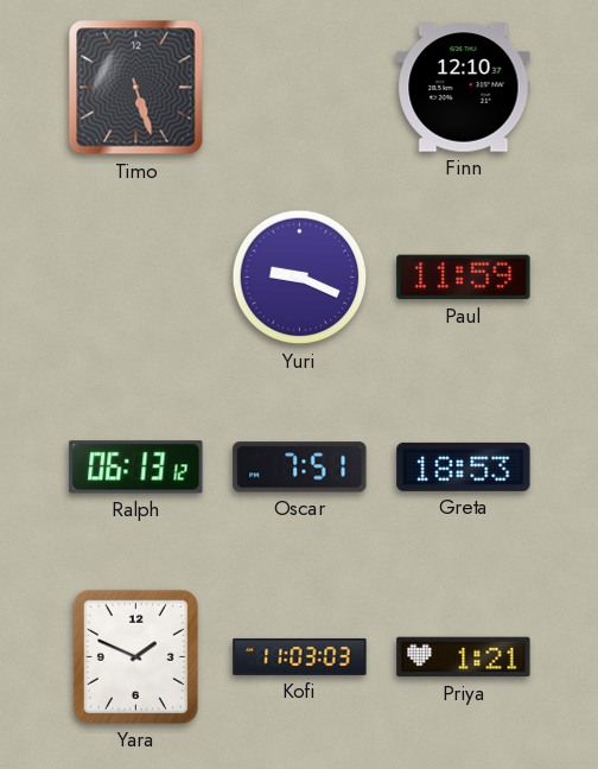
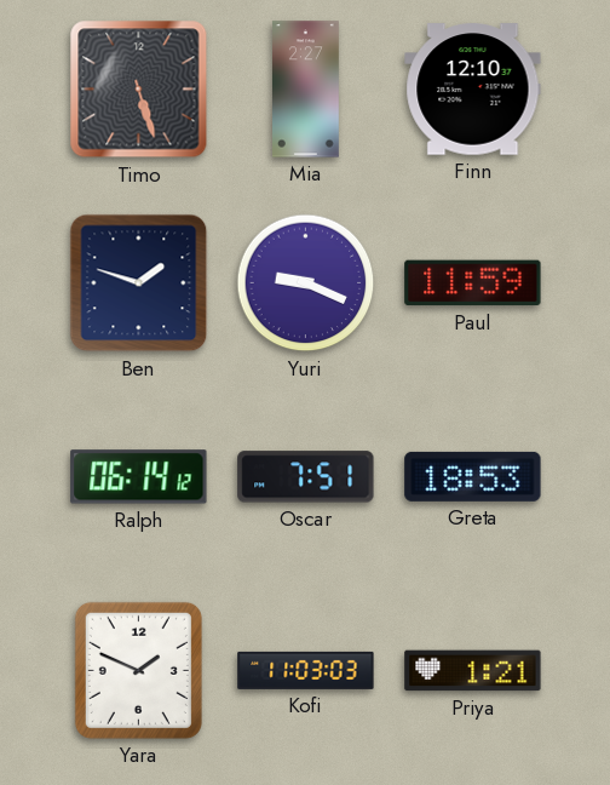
Mia: none -> 2:27 (306, 90)
Ben: none -> 1:48 (139, 283)
Ralph: 06:13 -> 06:14 (139, 477)
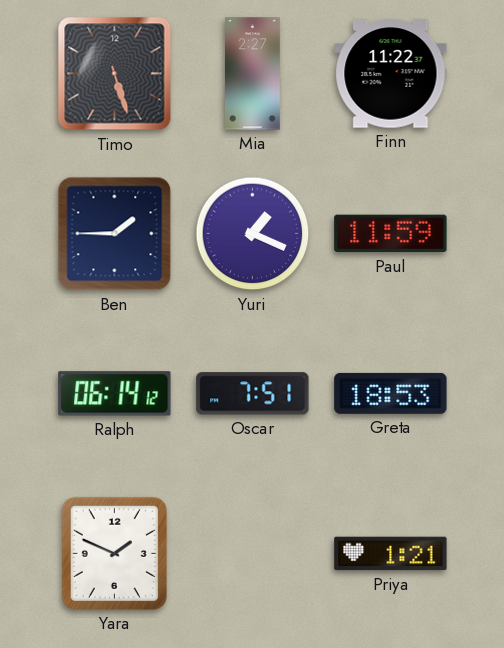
Finn: 12:10 -> 11:22 (391, 74)
Ben: 1:48 -> 1:45 (115, 234)
Yuri: 9:19 -> 1:19 (253, 234)
Kofi: 11:03 -> none (306, 670)
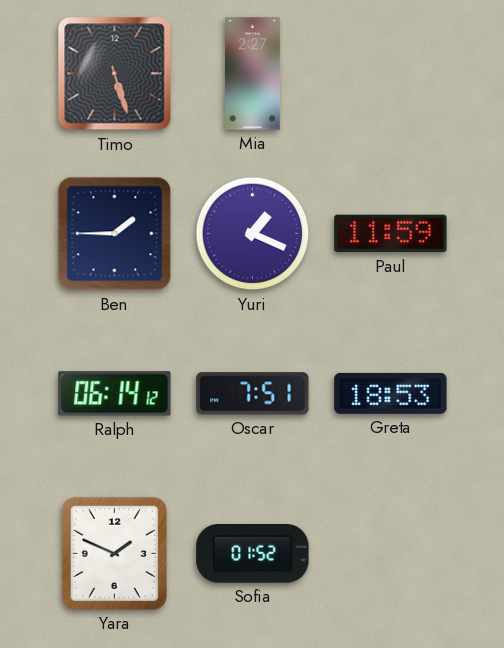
Finn: 11:22 -> none (391, 74)
Sofia: none -> 01:52 (253, 554)
Priya: 1:21 -> none (391, 554)
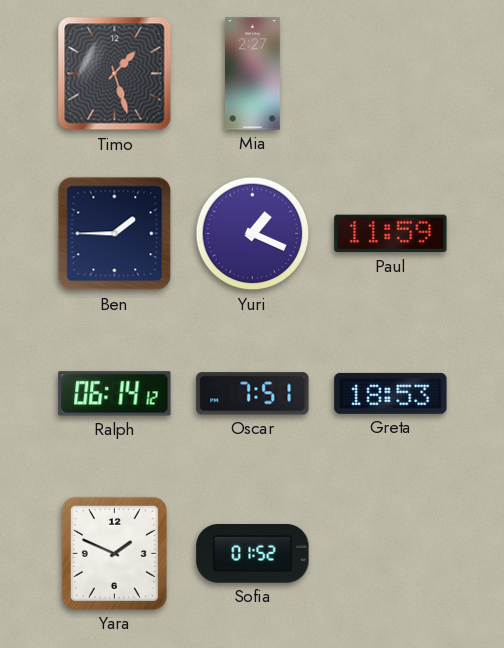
Timo: 5:27 -> 1:27 (115, 74)
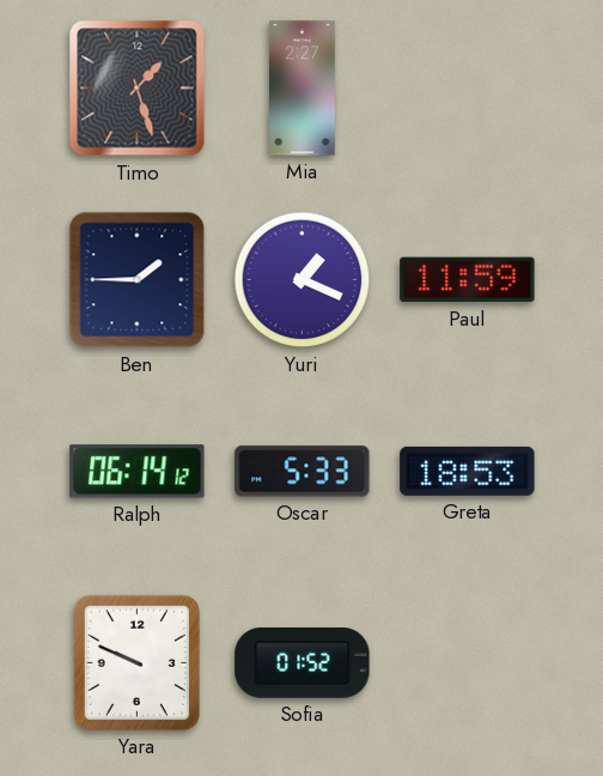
Oscar: 7:51 -> 5:33 (303, 472)
Yara: 1:49 -> 9:49 (136, 662)
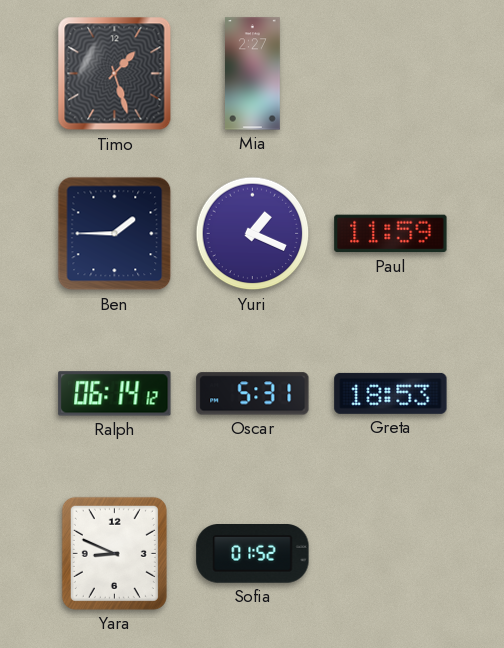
Oscar: 5:33 -> 5:31 (253, 394)
Yara: 9:49 -> 8:49 (114, 553)
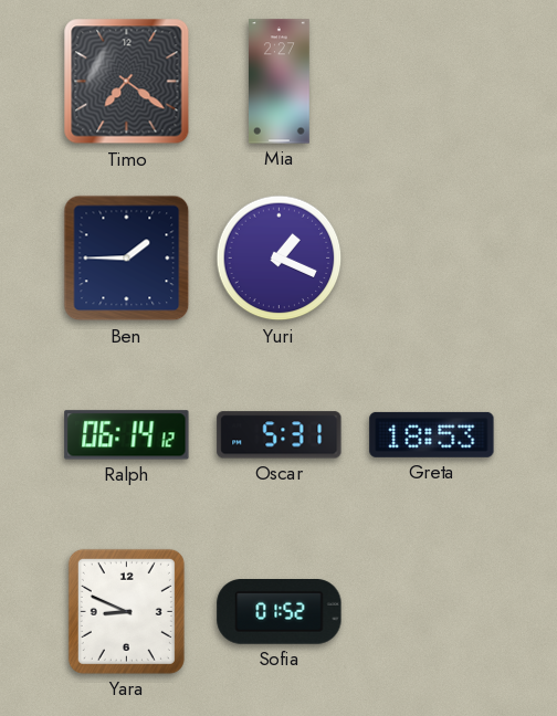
Timo: 1:27 -> 7:21 (127, 82)
Paul: 11:59 -> none (391, 234)
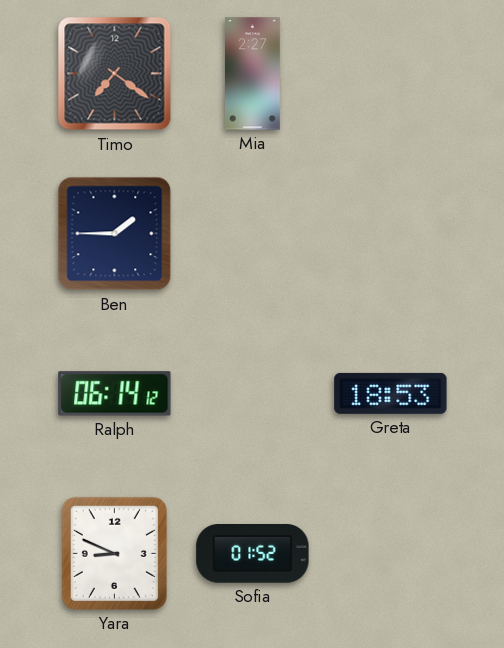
Yuri: 1:19 -> none (280, 259)
Oscar: 5:31 -> none (280, 435)
